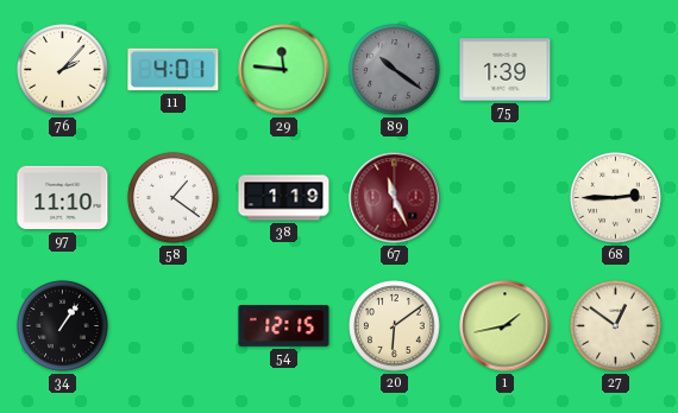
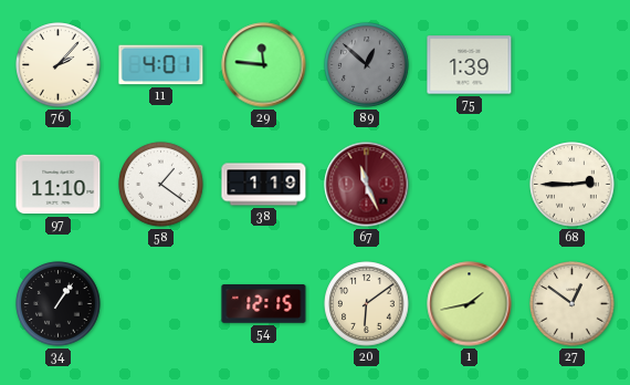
89: 10:21 -> 12:52 (367, 65)
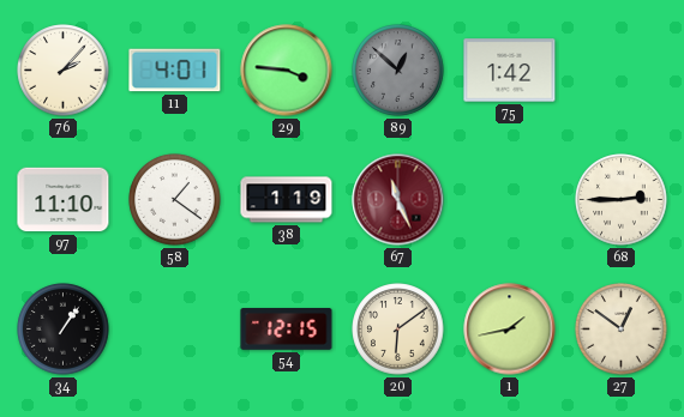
29: 11:46 -> 3:46 (287, 71)
75: 1:39 -> 1:42 (510, 71)
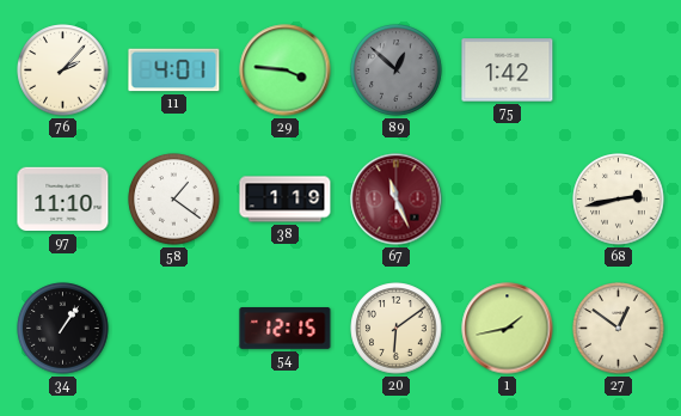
68: 2:45 -> 2:43 (619, 200)
